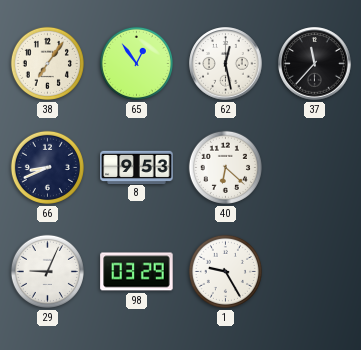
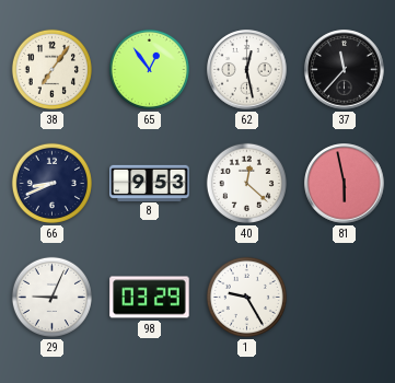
40: 6:22 -> 12:22 (246, 183)
81: none -> 5:58 (345, 184)
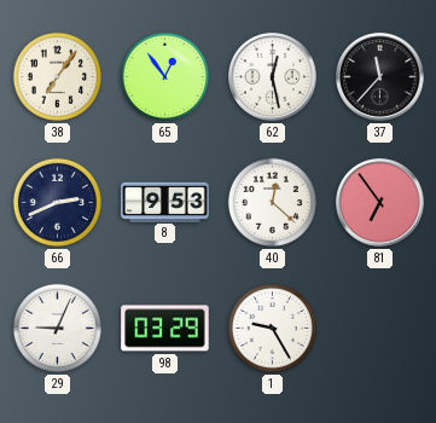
66: 8:41 -> 2:41 (57, 202)
81: 5:58 -> 6:54 (380, 203)
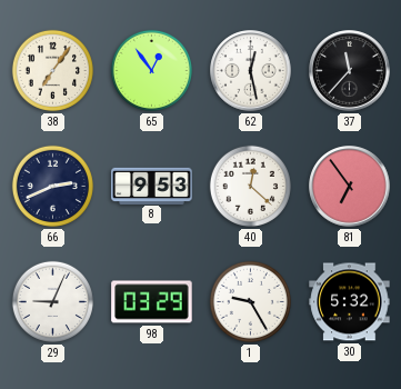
30: none -> 5:32 (350, 302)
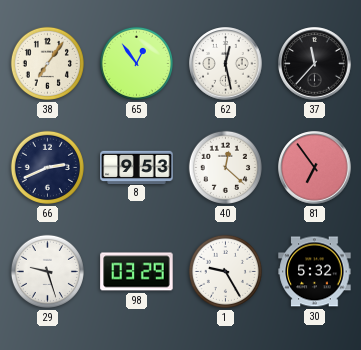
29: 9:04 -> 9:27 (47, 271)
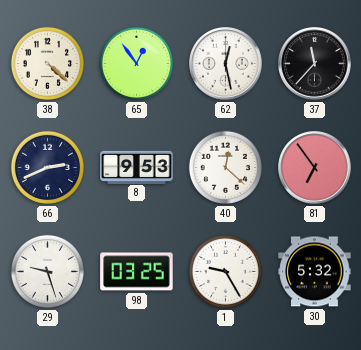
38: 7:06 -> 4:22 (47, 63)
98: 03:29 -> 03:25 (137, 272)
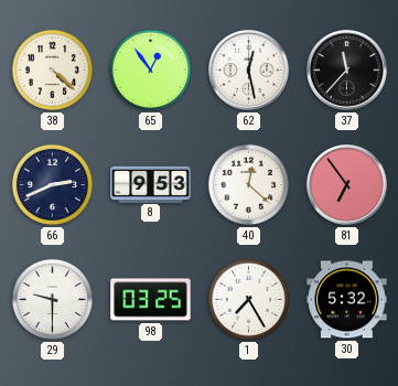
29: 9:27 -> 9:30 (52, 299)
1: 9:25 -> 7:25 (248, 299)
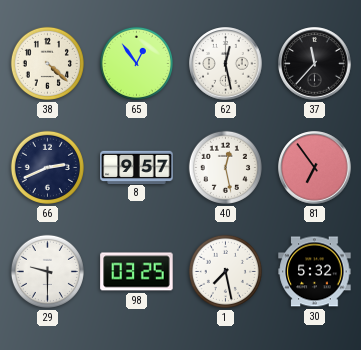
8: 9:53 -> 9:57 (137, 167)
40: 12:22 -> 12:28 (225, 167)
1: 7:25 -> 7:28 (225, 271)
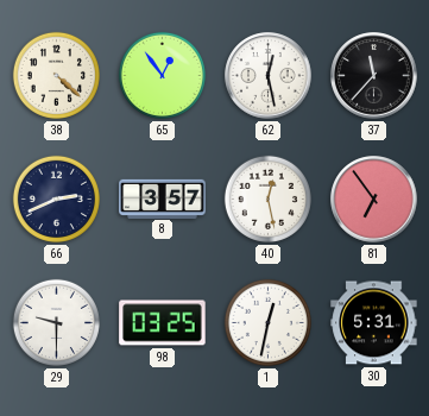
8: 9:57 -> 3:57 (163, 198)
1: 7:28 -> 12:32 (267, 322)
30: 5:32 -> 5:31 (374, 323)
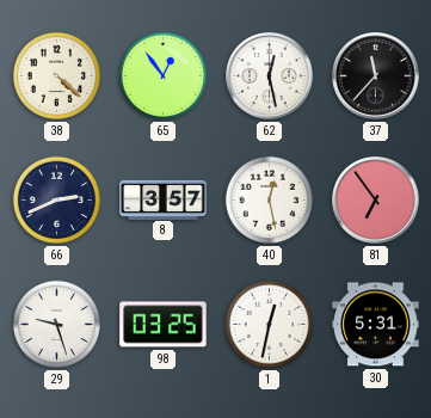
29: 9:30 -> 9:27 (56, 324)
